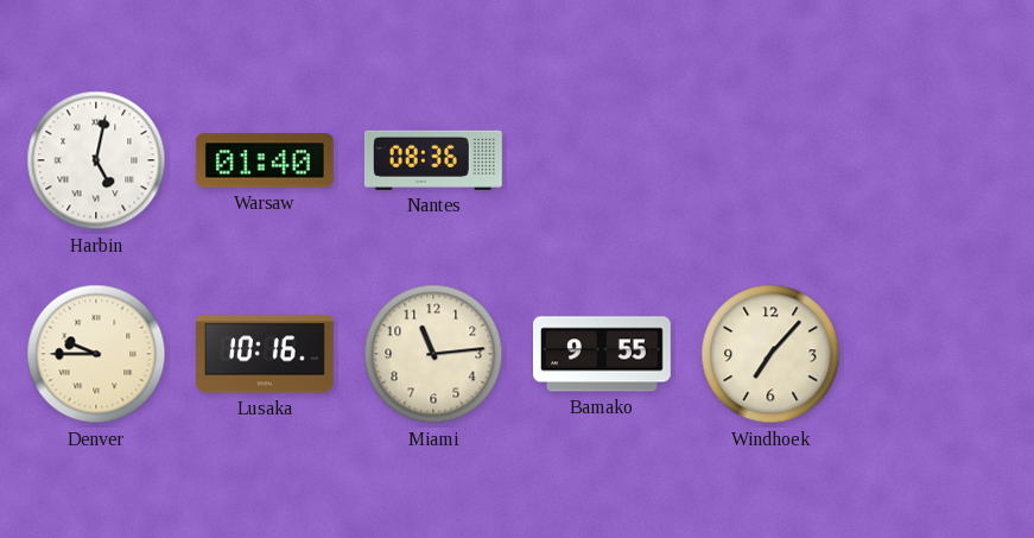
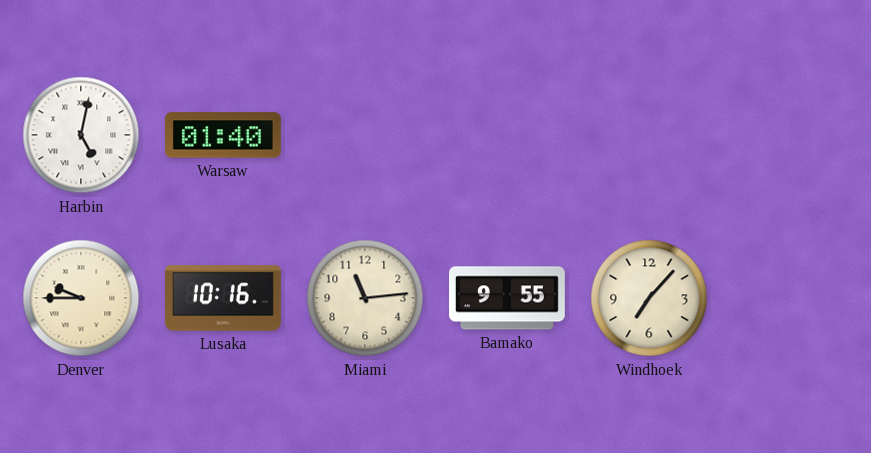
Nantes: 08:36 -> none (433, 160)
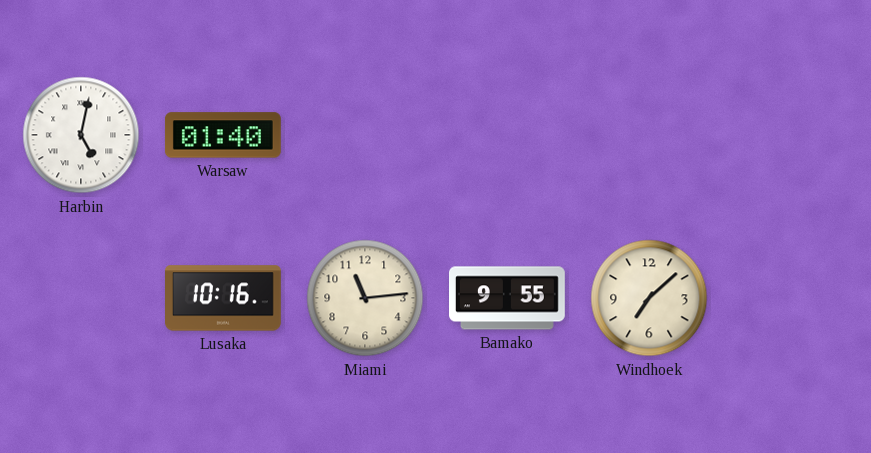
Denver: 9:45 -> none (81, 298)
Windhoek: 7:07 -> 7:08 (649, 298)
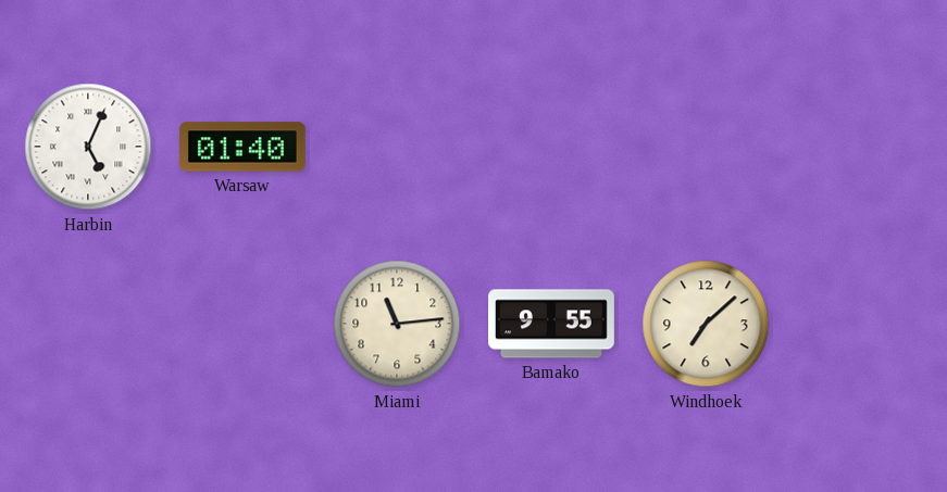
Harbin: 5:02 -> 5:04 (88, 147)
Lusaka: 10:16 -> none (224, 298)
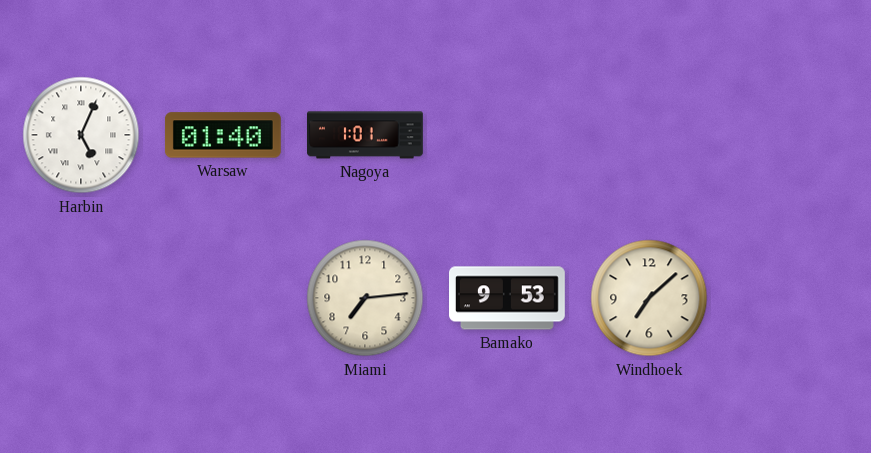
Nagoya: none -> 1:01 (366, 135)
Miami: 11:14 -> 7:14 (365, 298)
Bamako: 9:55 -> 9:53 (508, 298)
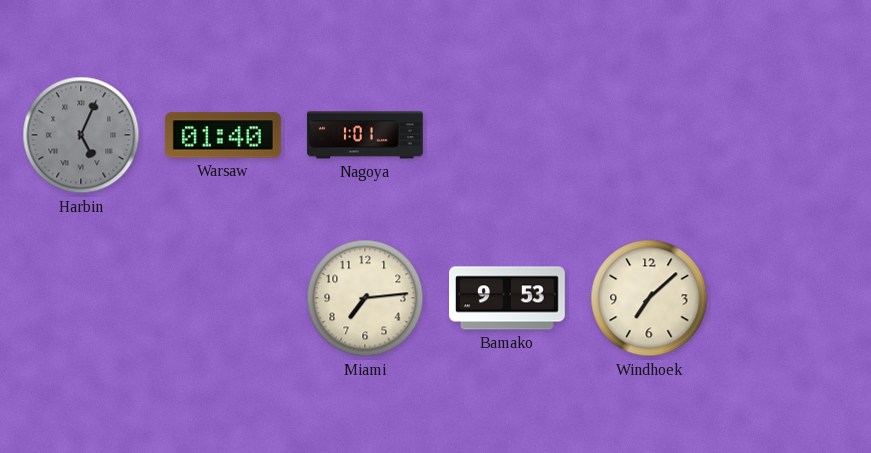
Harbin dial: white -> grey (81, 135)
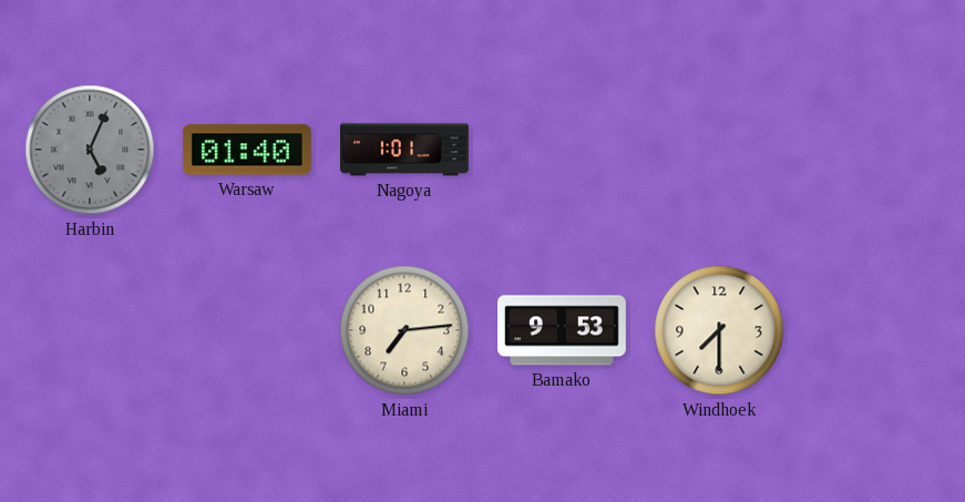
Windhoek: 7:08 -> 7:30 (719, 330)
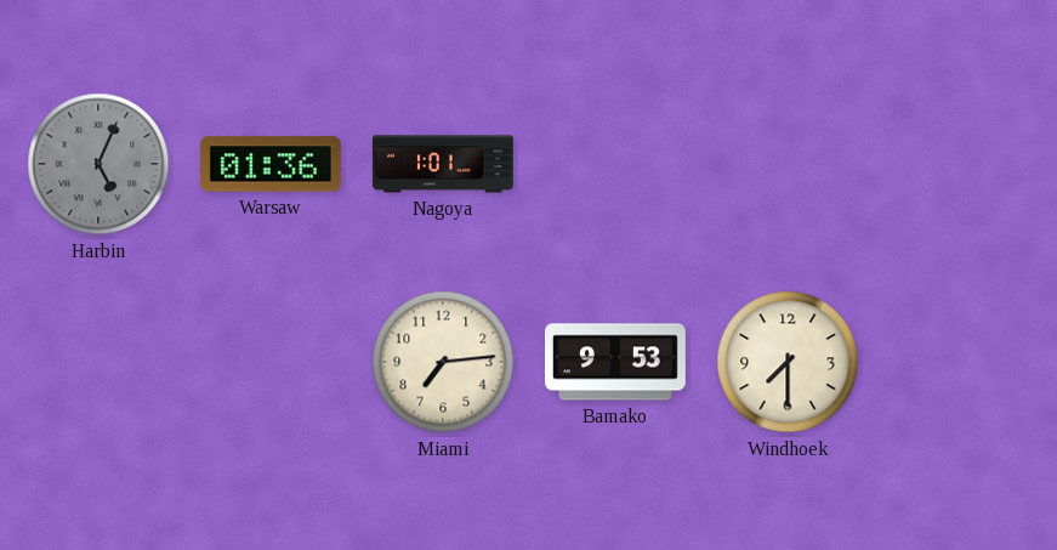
Warsaw: 01:40 -> 01:36 (271, 164)
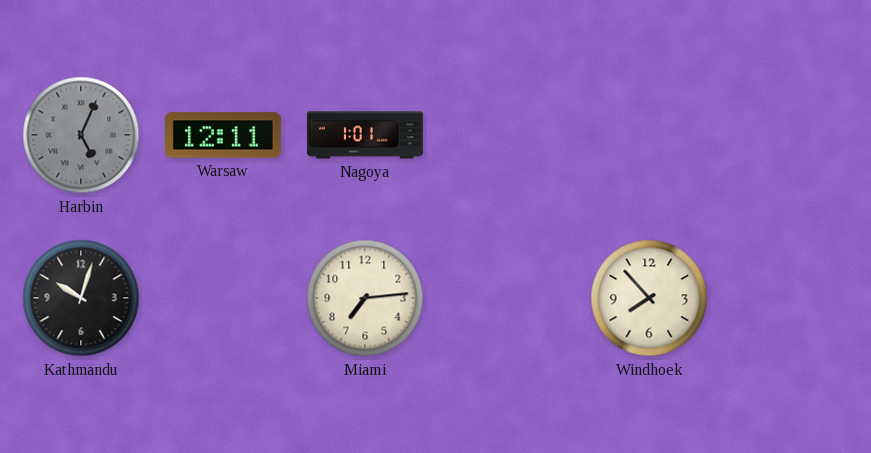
Warsaw: 01:36 -> 12:11 (223, 135)
Kathmandu: none -> 10:03 (81, 298)
Bamako: 9:53 -> none (616, 362)
Windhoek: 7:30 -> 7:53 (649, 298)
